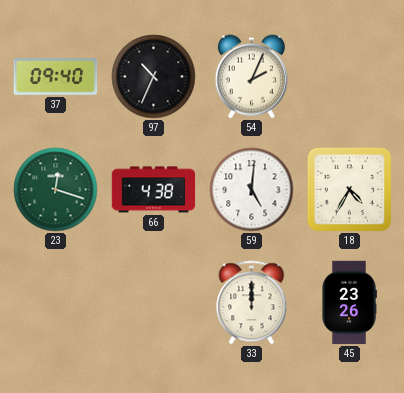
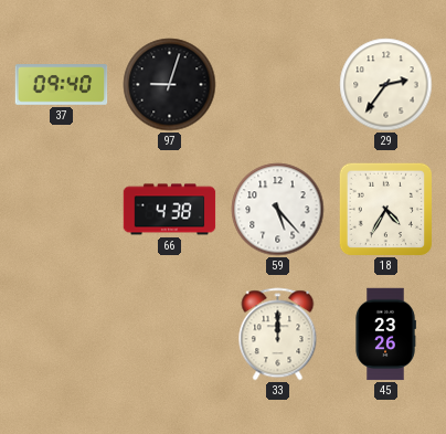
97: 10:34 -> 9:03 (170, 85)
54: 2:04 -> none (251, 77)
29: none -> 2:36 (386, 85)
23: 12:18 -> none (56, 190)
59: 5:01 -> 5:23 (278, 210)
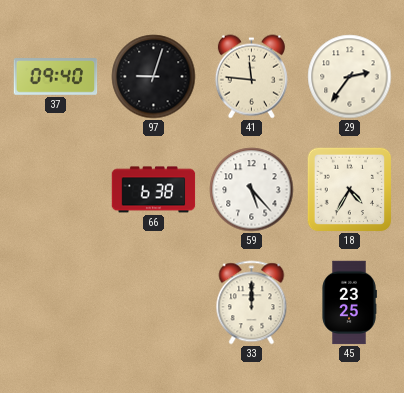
41: none -> 11:46 (251, 77)
66: 4:38 -> 6:38 (154, 190)
45: 23:26 -> 23:25 (349, 303)
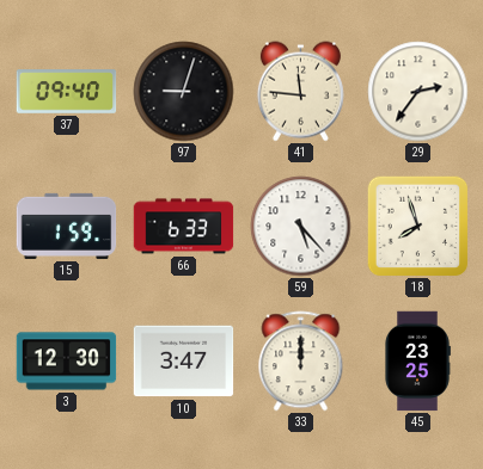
15: none -> 1:59 (67, 226)
66: 6:38 -> 6:33 (184, 227)
18: 4:35 -> 7:57 (417, 226)
3: none -> 12:30 (67, 362)
10: none -> 3:47 (184, 362)
